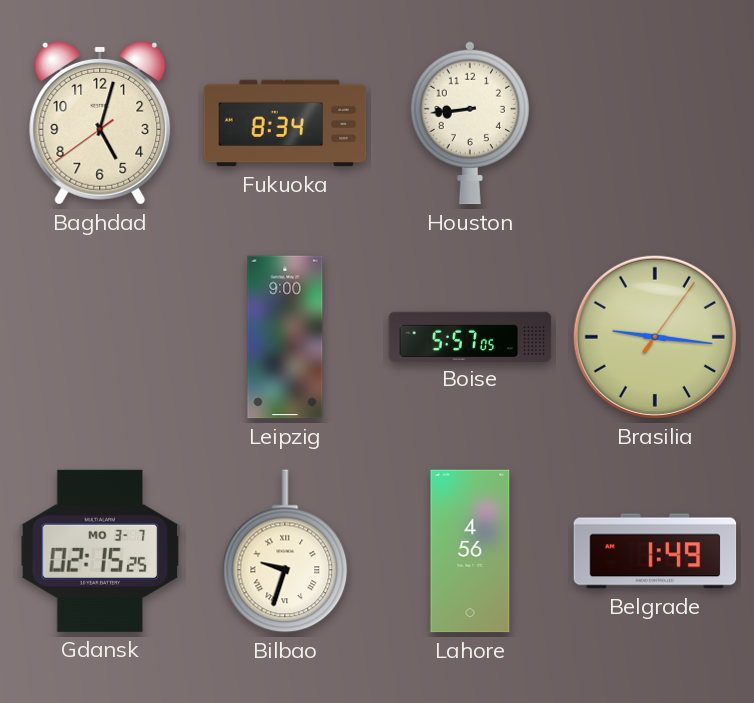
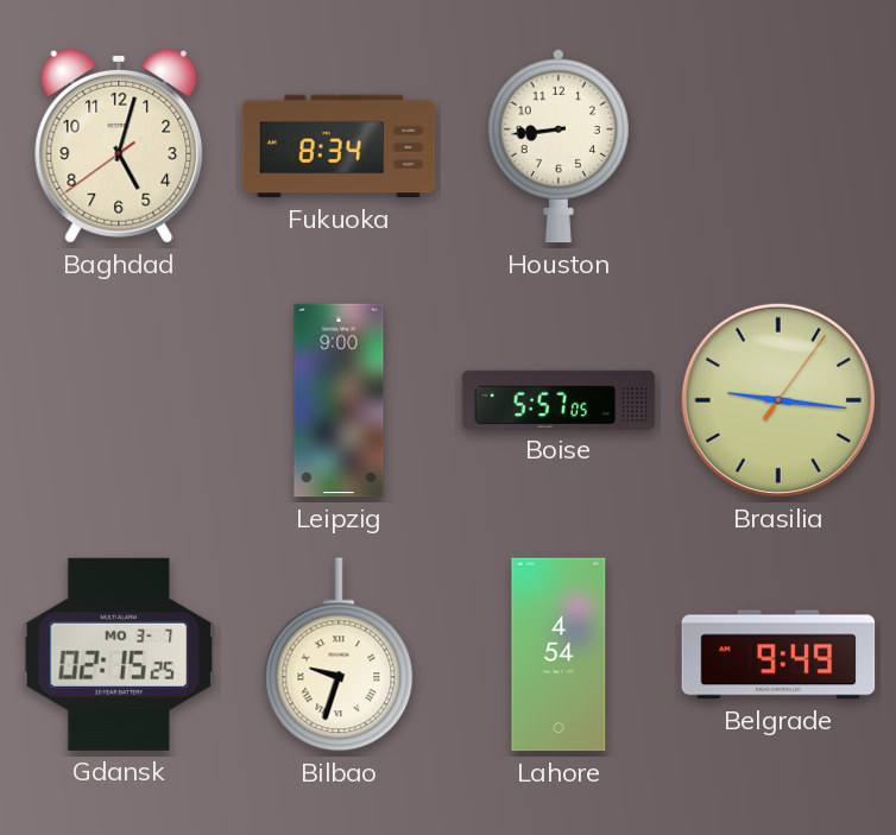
Lahore: 4:56 -> 4:54 (559, 654)
Belgrade: 1:49 -> 9:49 (778, 654)
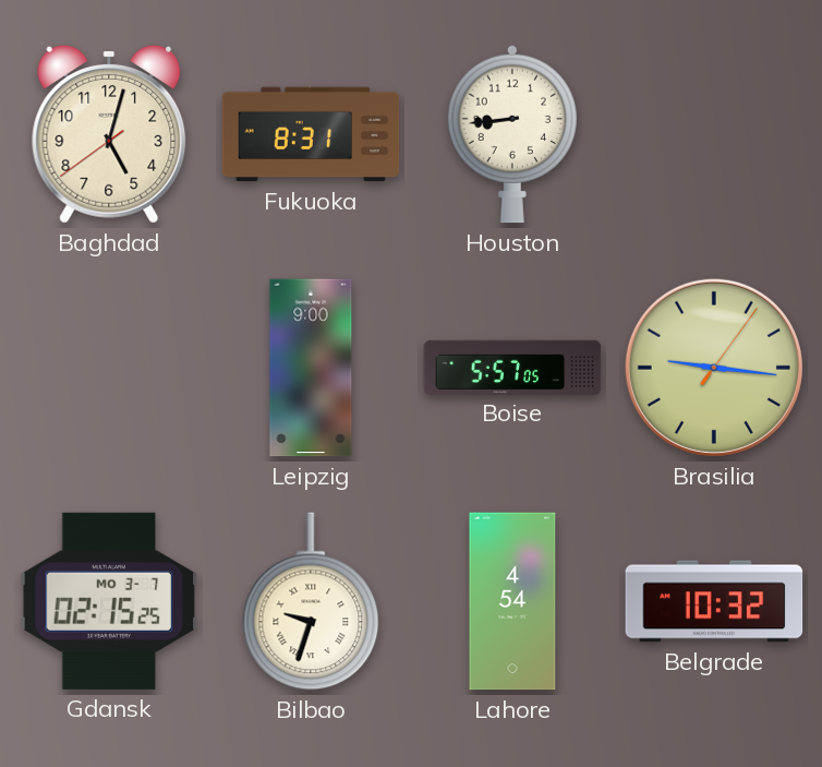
Fukuoka: 8:34 -> 8:31 (311, 134)
Belgrade: 9:49 -> 10:32 (714, 601)
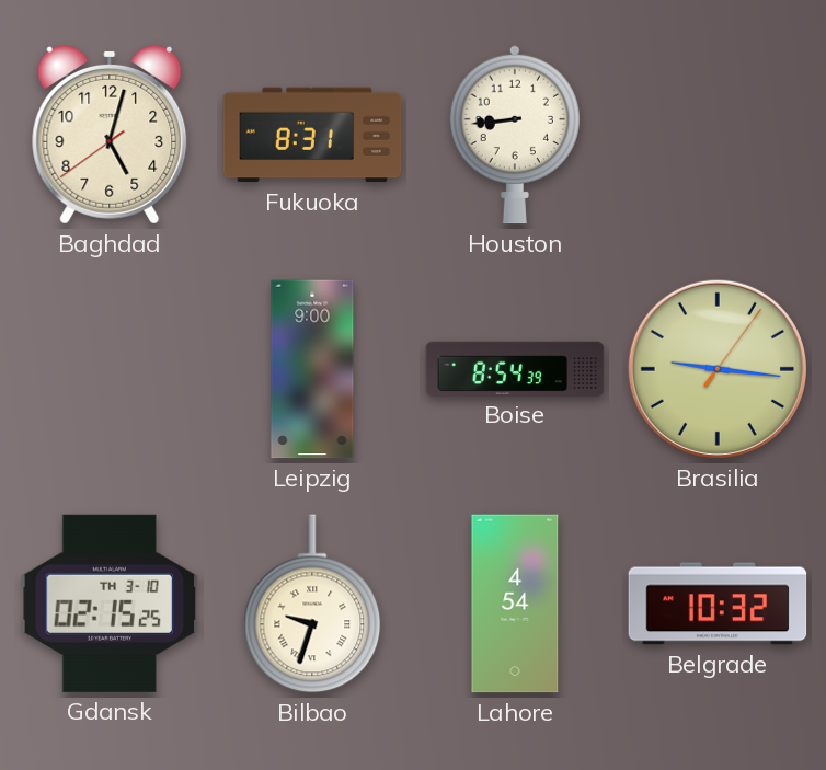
Boise: 5:57 -> 8:54 (515, 368)
Gdansk date: MO 3-7 -> TH 3-10 (110, 604)
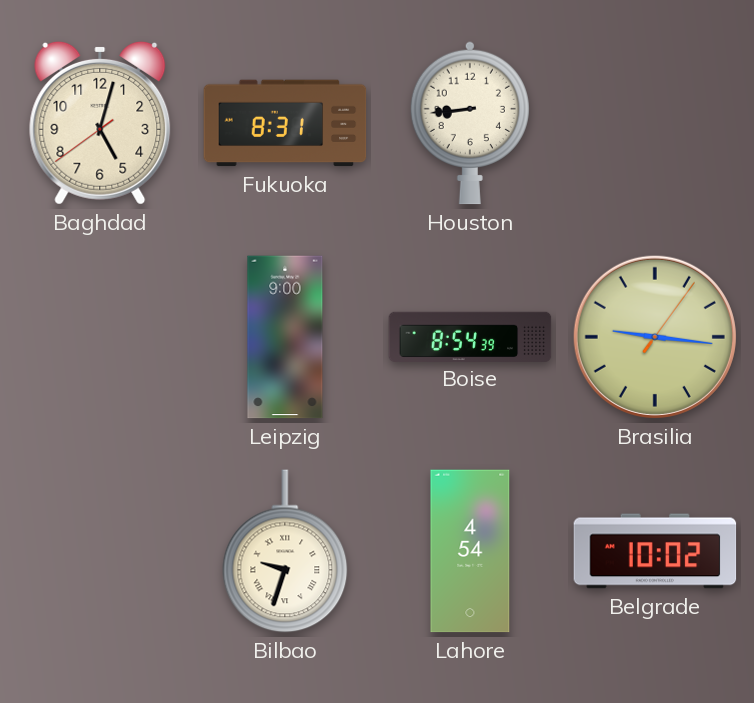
Gdansk: 02:15 -> none (110, 604)
Belgrade: 10:32 -> 10:02 (655, 551)
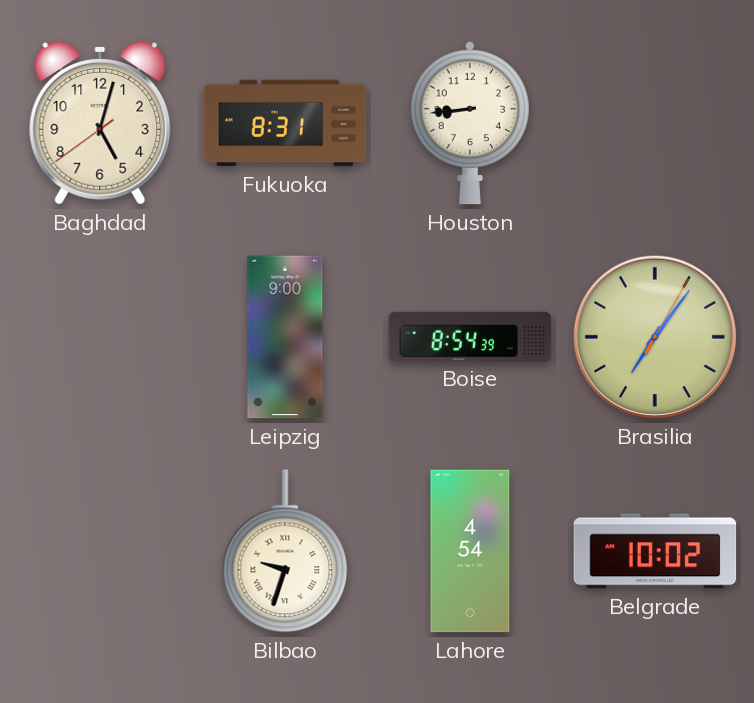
Brasilia: 9:16 -> 7:06 (655, 337)
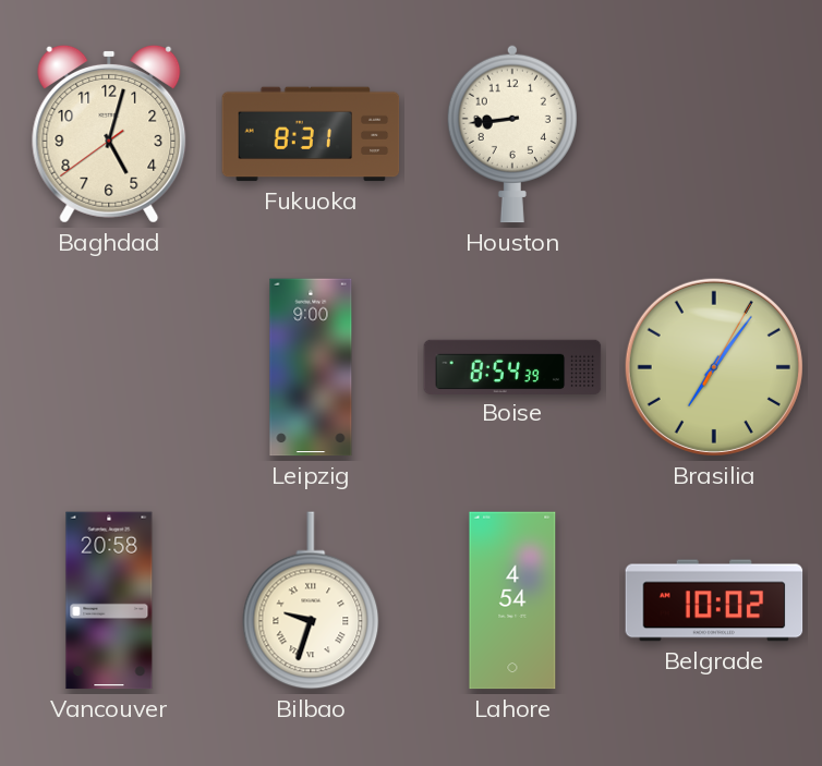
Vancouver: none -> 20:58 (109, 600)
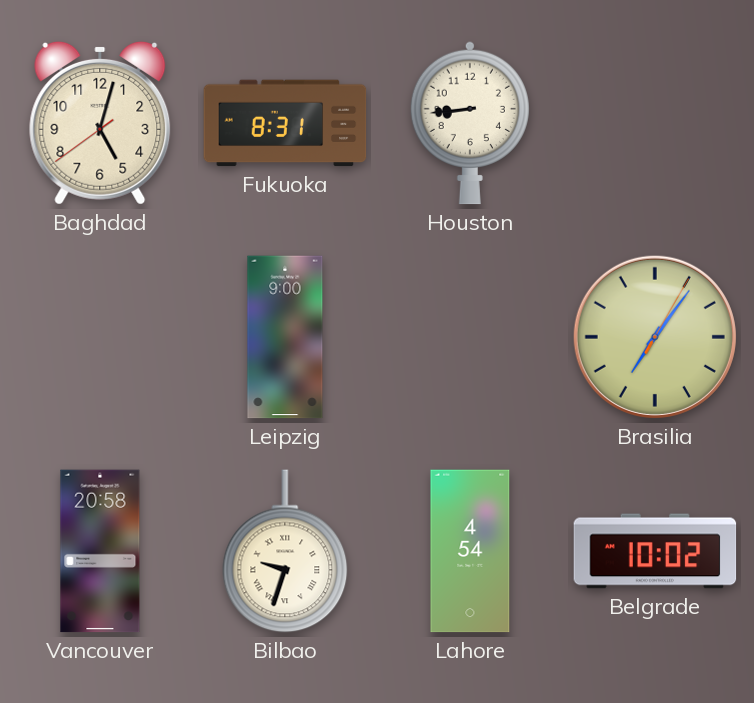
Boise: 8:54 -> none (512, 366)
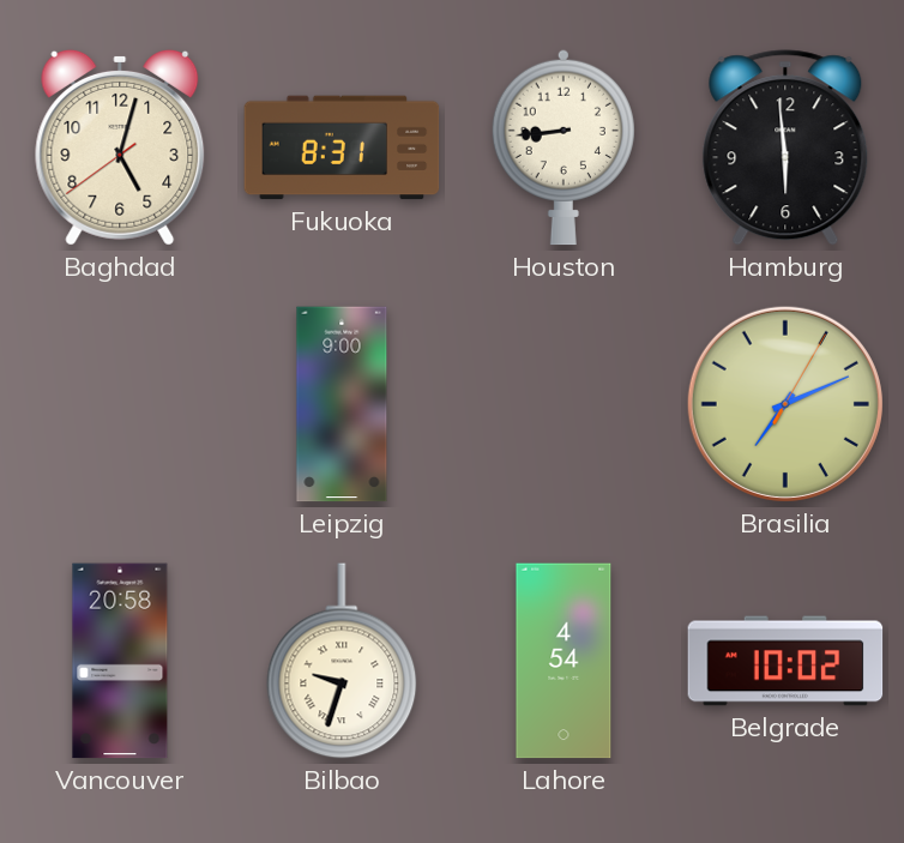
Hamburg: none -> 5:59 (785, 147)
Brasilia: 7:06 -> 7:11 (785, 404)
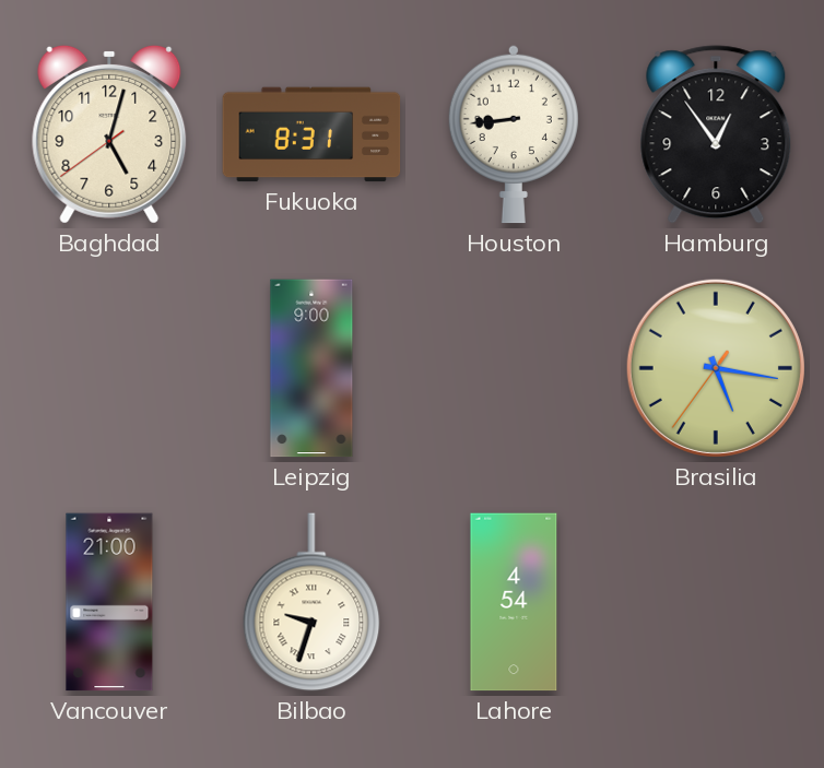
Hamburg: 5:59 -> 12:54 (716, 134)
Brasilia: 7:11 -> 5:16 (716, 368)
Vancouver: 20:58 -> 21:00 (109, 602)
Belgrade: 10:02 -> none (785, 661)
